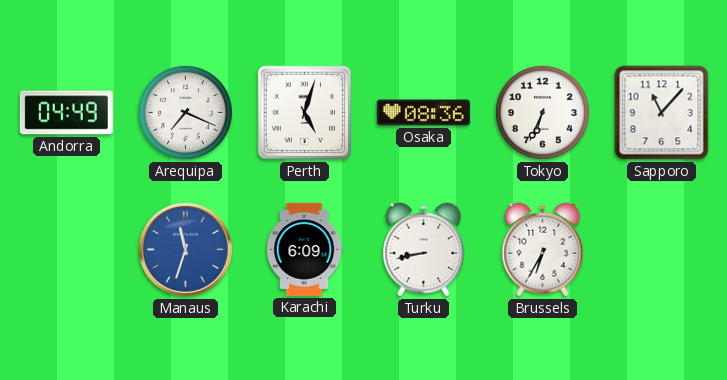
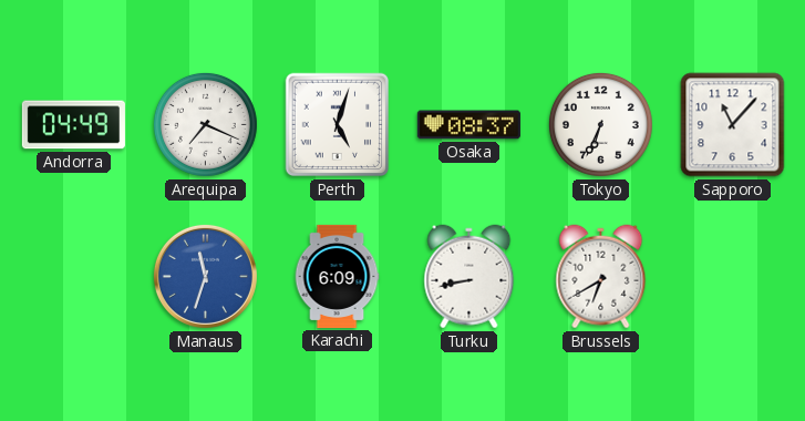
Osaka: 08:36 -> 08:37 (468, 125)
Brussels: 6:35 -> 6:40 (601, 277)
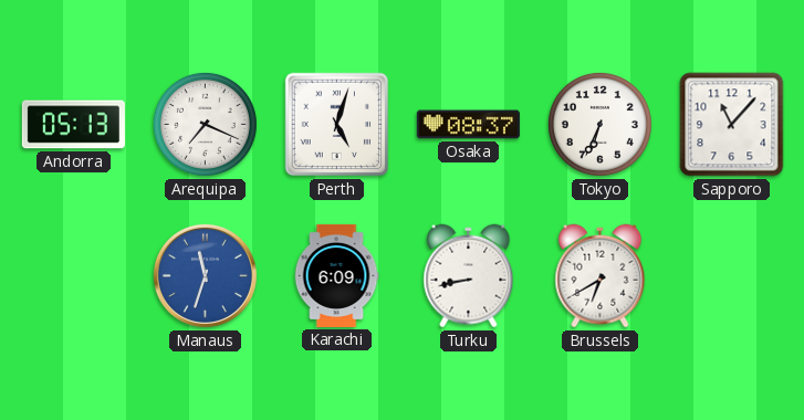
Andorra: 04:49 -> 05:13 (73, 125)
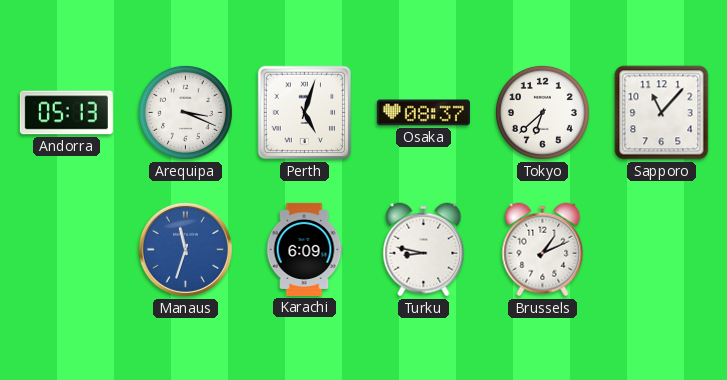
Arequipa: 7:19 -> 3:19 (185, 112)
Tokyo: 6:34 -> 6:38 (542, 112)
Turku: 8:43 -> 8:47 (424, 250)
Brussels: 6:40 -> 1:11 (543, 250)
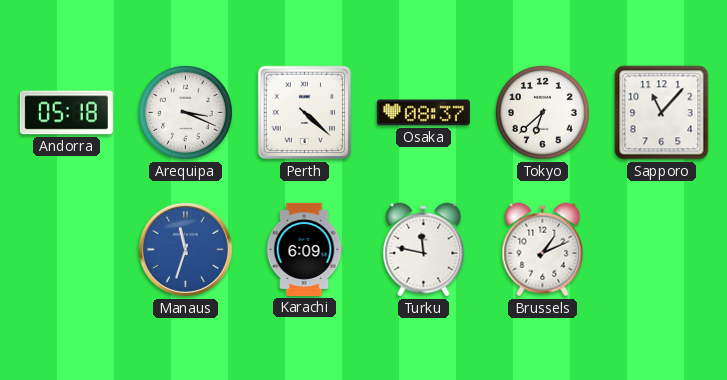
Andorra: 05:13 -> 05:18 (66, 113)
Perth: 5:03 -> 4:22 (305, 113)
Turku: 8:47 -> 11:47 (424, 250)
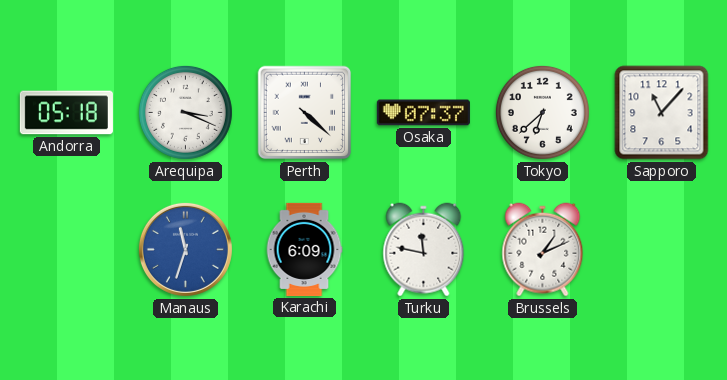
Osaka: 08:37 -> 07:37 (423, 113)
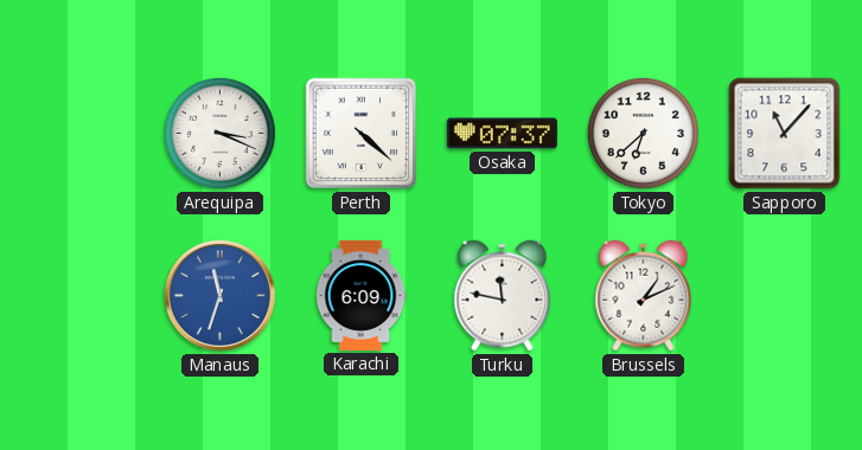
Andorra: 05:18 -> none (66, 113)
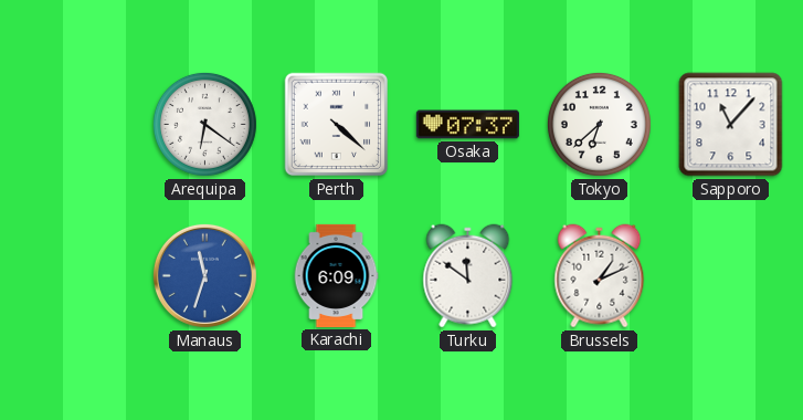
Arequipa: 3:19 -> 6:21 (204, 124)
Turku: 11:47 -> 11:51 (468, 276)
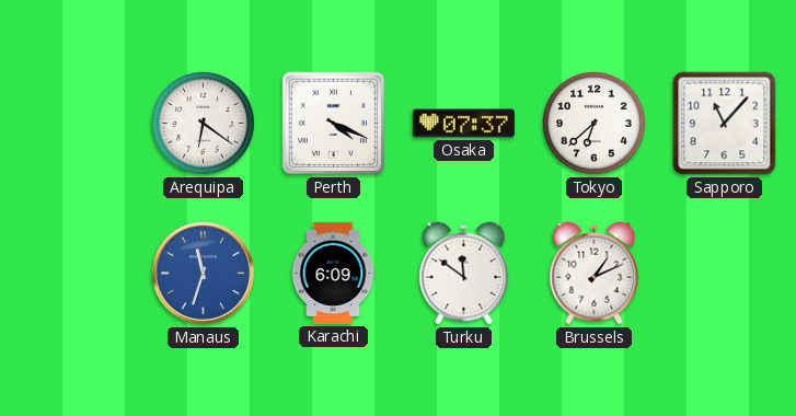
Perth: 4:22 -> 4:19 (334, 124)
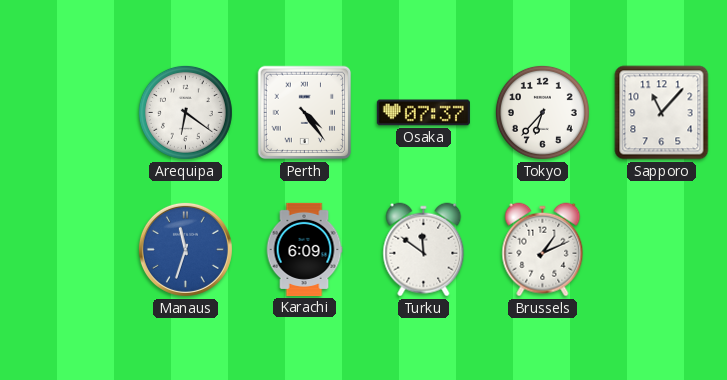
Perth: 4:19 -> 4:24 (305, 113)
Tokyo: 6:38 -> 6:37 (542, 112)
